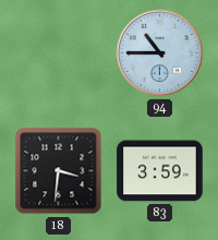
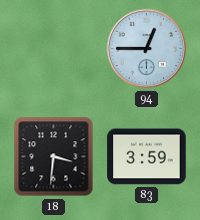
94: 10:45 -> 12:45 (147, 49)
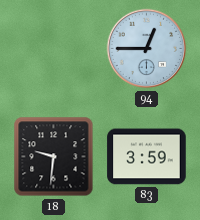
18: 3:31 -> 9:31 (54, 157)
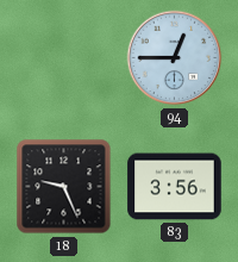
18: 9:31 -> 9:26 (64, 187)
83: 3:59 -> 3:56 (175, 187)
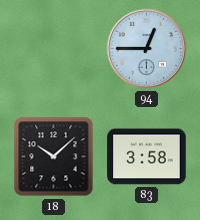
18: 9:26 -> 10:08 (54, 157)
83: 3:56 -> 3:58 (147, 157)
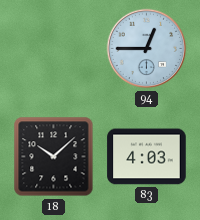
83: 3:58 -> 4:03 (147, 157)
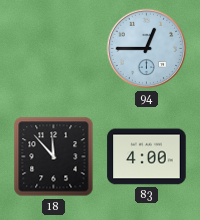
18: 10:08 -> 11:53 (54, 157)
83: 4:03 -> 4:00 (147, 157)
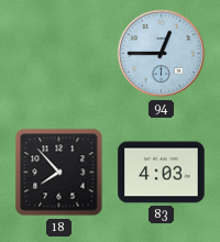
18: 11:53 -> 7:53 (59, 173)
83: 4:00 -> 4:03 (162, 173)
